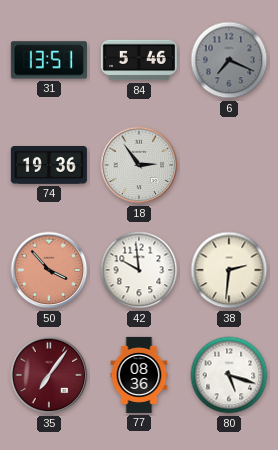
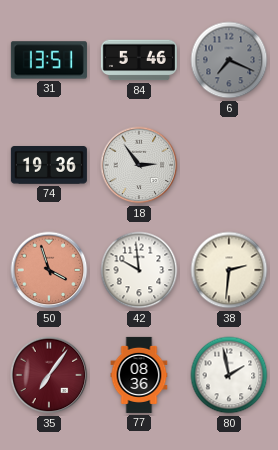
50: 3:53 -> 3:57 (49, 270)
80: 5:18 -> 1:58 (229, 375)
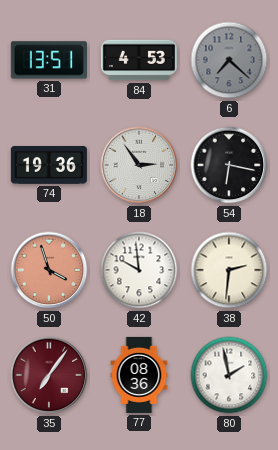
84: 5:46 -> 4:53 (139, 60)
6: 7:19 -> 7:22 (229, 60)
54: none -> 6:17 (229, 165)
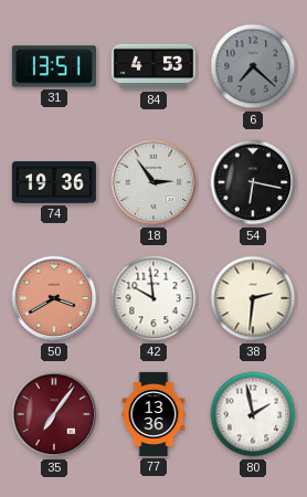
50: 3:57 -> 3:40 (54, 298)
77: 08:36 -> 13:36 (153, 414)
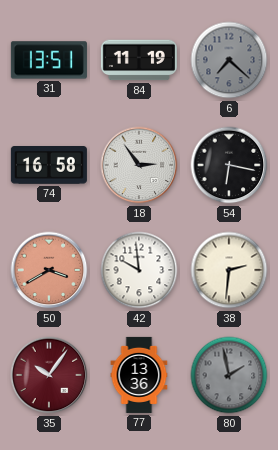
84: 4:53 -> 11:19 (139, 60)
74: 19:36 -> 16:58 (49, 166)
35: 7:06 -> 10:06 (49, 375)
80 dial: white -> grey (229, 375)
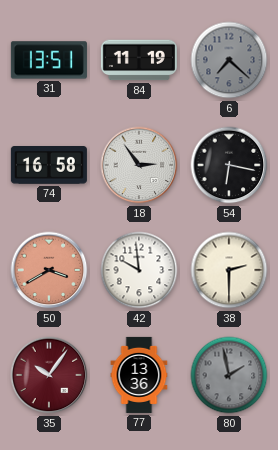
38: 2:31 -> 2:30 (229, 270)
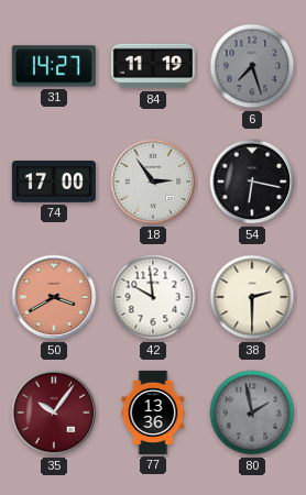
31: 13:51 -> 14:27 (54, 66)
6: 7:22 -> 7:27 (252, 66)
74: 16:58 -> 17:00 (54, 183)
